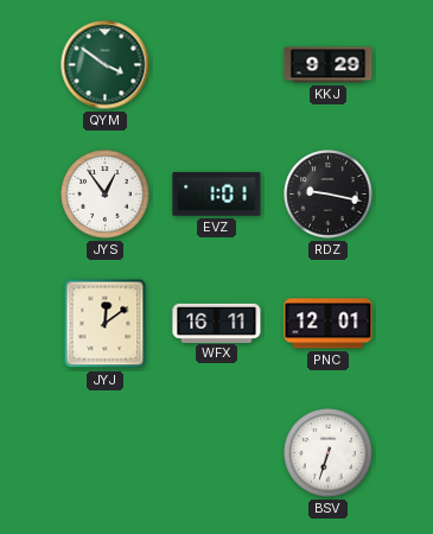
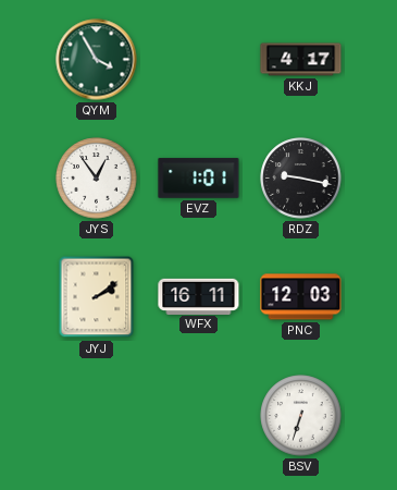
QYM: 3:51 -> 3:55 (97, 60)
KKJ: 9:29 -> 4:17 (301, 60)
JYJ: 12:09 -> 2:09 (97, 297)
PNC: 12:01 -> 12:03 (301, 297)
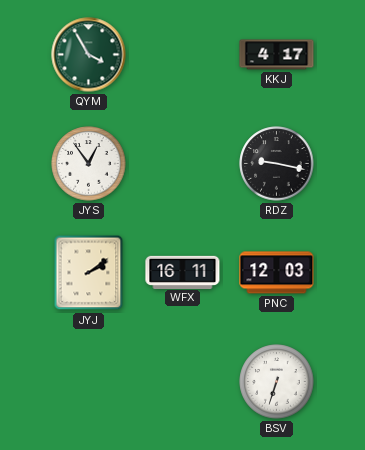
EVZ: 1:01 -> none (199, 179)
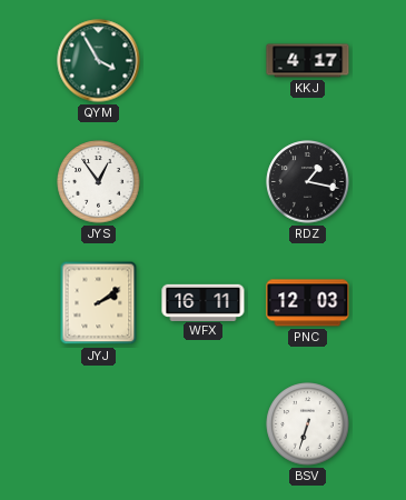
RDZ: 9:17 -> 1:17 (308, 182)
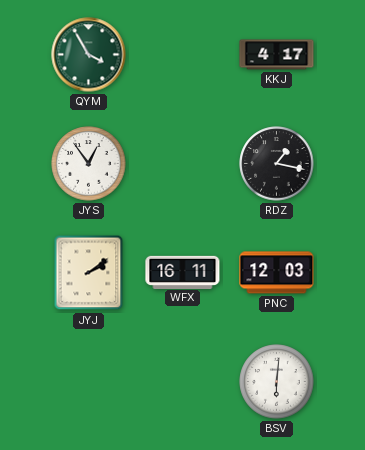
BSV: 6:33 -> 6:01 (277, 382)
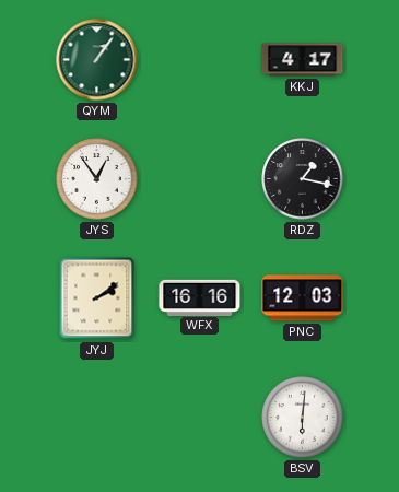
QYM: 3:55 -> 1:06 (97, 60)
WFX: 16:11 -> 16:16 (200, 297)
